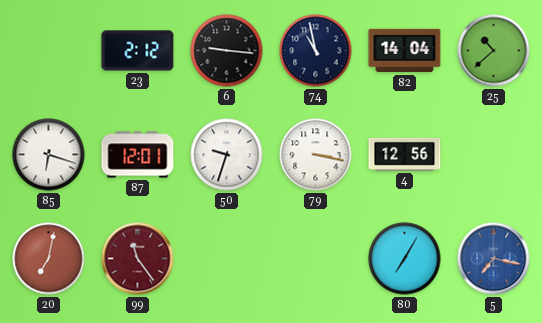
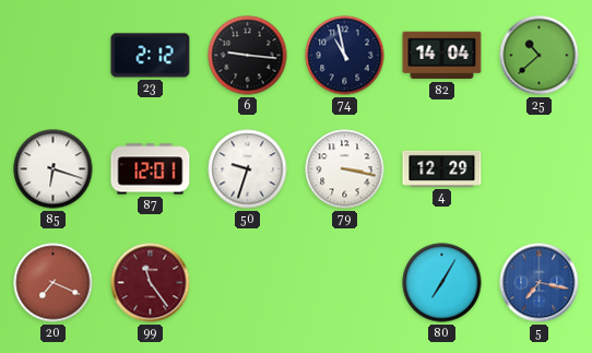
4: 12:56 -> 12:29 (442, 168)
20: 7:02 -> 7:19 (54, 283)
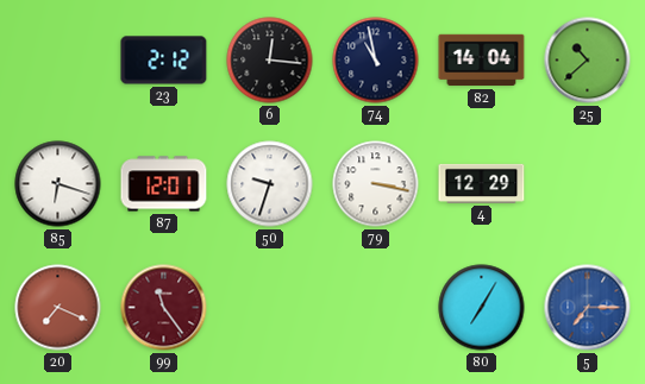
6: 9:16 -> 12:16 (270, 61)
5: 7:17 -> 7:15 (588, 308)
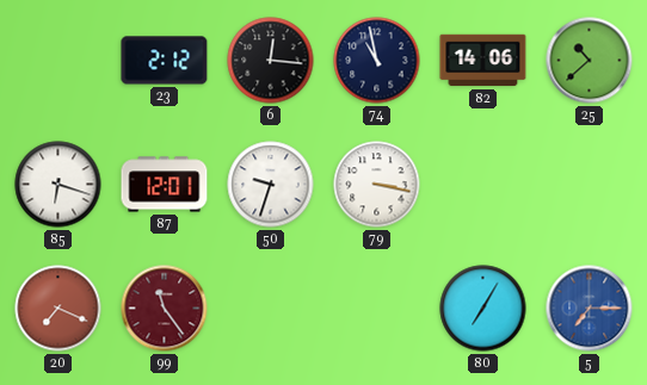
82: 14:04 -> 14:06 (483, 61)
4: 12:29 -> none (482, 183)
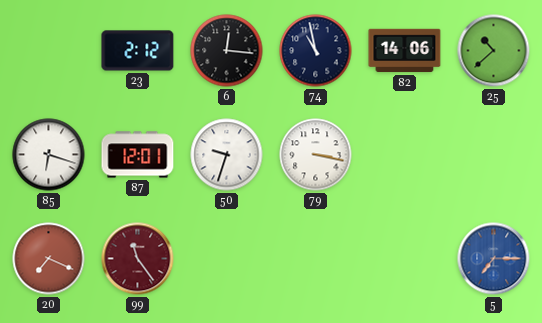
80: 7:05 -> none (483, 309)
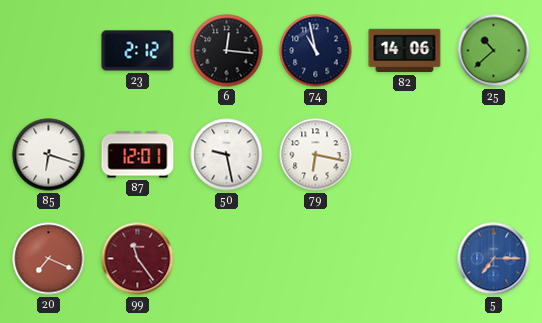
50: 9:33 -> 9:28 (227, 155)
79: 3:17 -> 6:17 (316, 155)
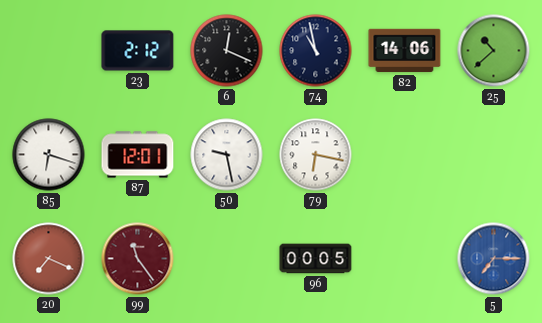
6: 12:16 -> 12:19 (227, 51)
96: none -> 00:05 (316, 259)
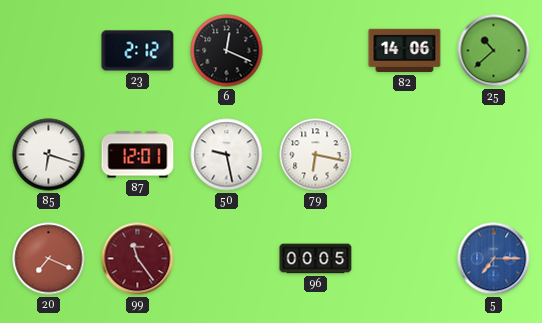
74: 10:58 -> none (316, 51)
